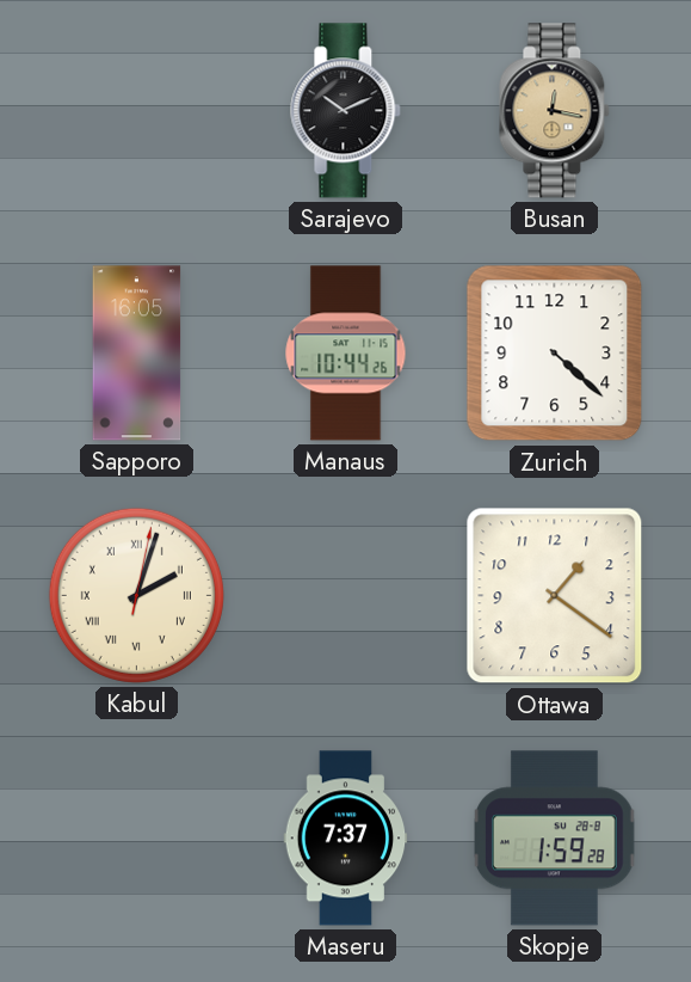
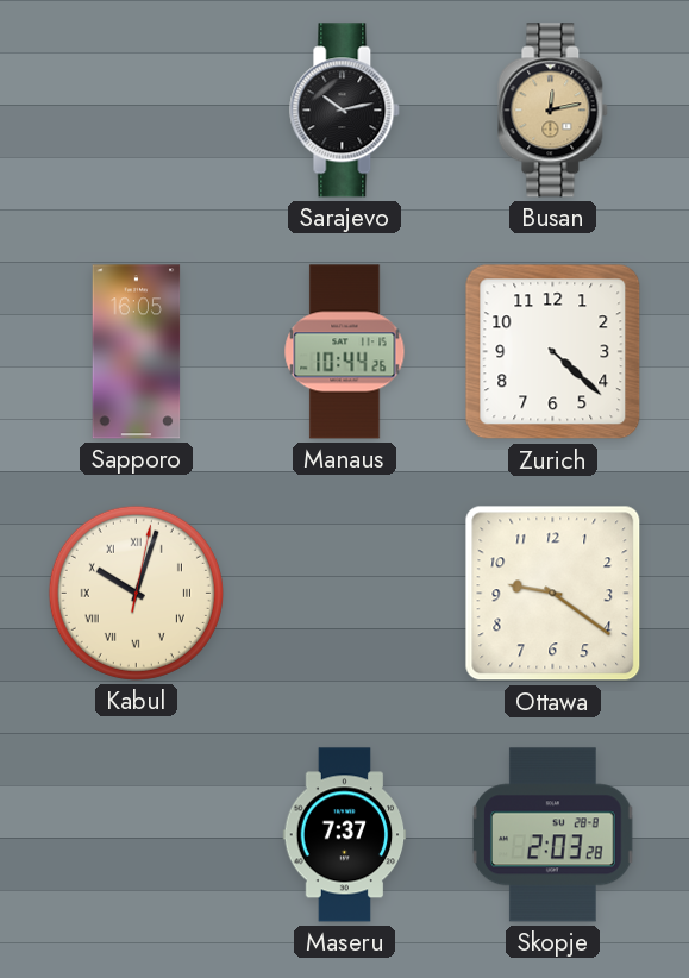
Sarajevo: 10:11 -> 10:13 (345, 111)
Busan: 12:17 -> 12:13 (553, 111)
Kabul: 2:03 -> 10:03 (136, 593)
Ottawa: 1:21 -> 9:21 (553, 594)
Skopje: 1:59 -> 2:03 (553, 835)
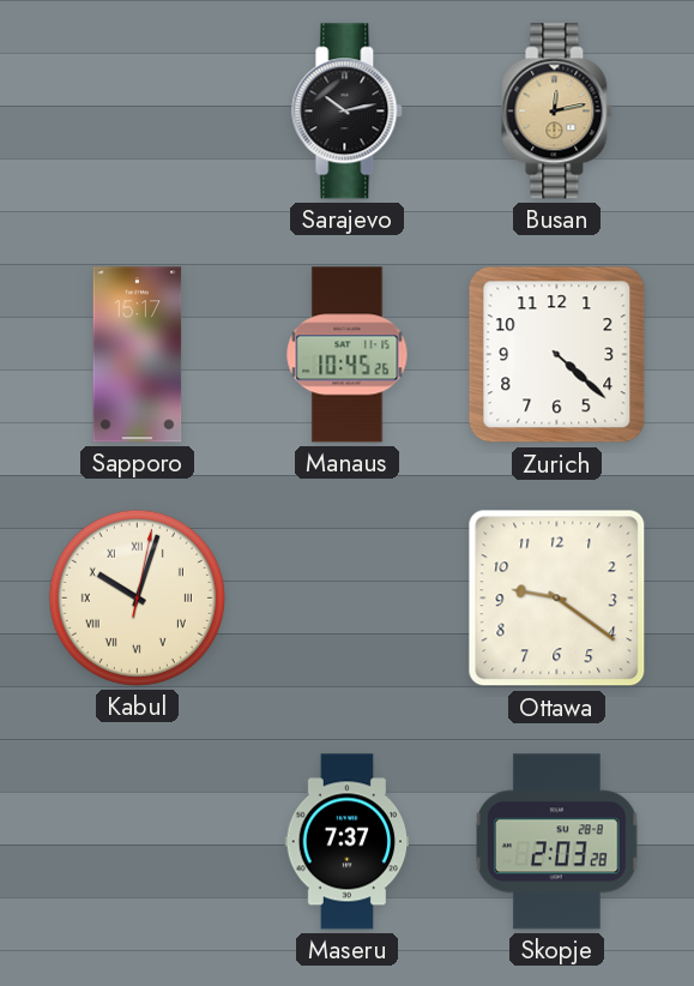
Sapporo: 16:05 -> 15:17 (138, 355)
Manaus: 10:44 -> 10:45 (348, 355)
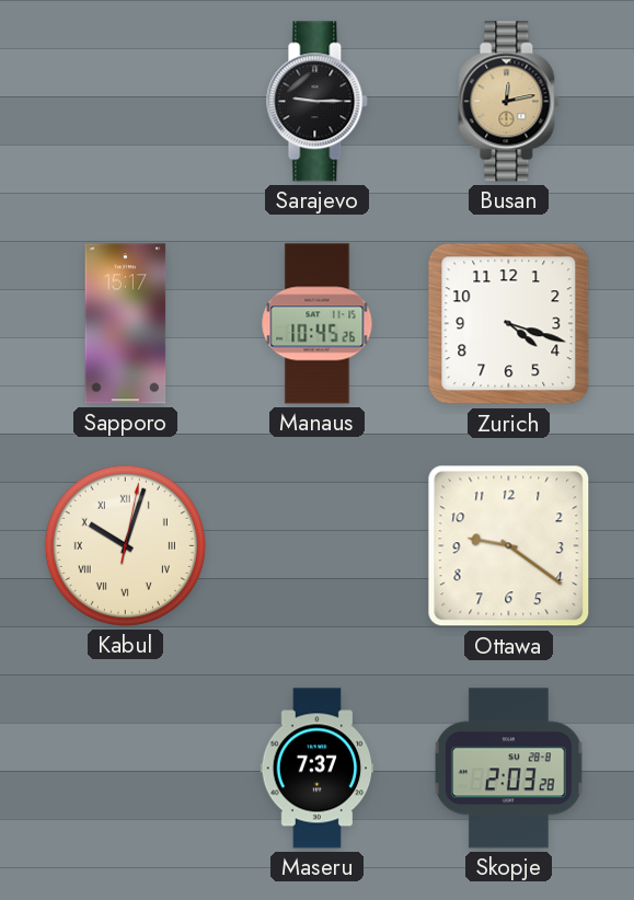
Sarajevo: 10:13 -> 9:15 (318, 102)
Zurich: 4:22 -> 4:18 (509, 324)
